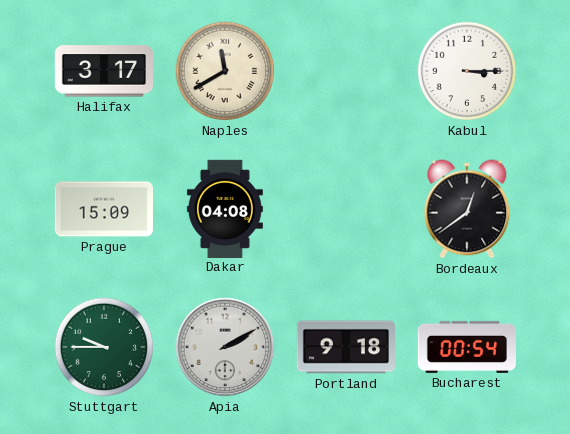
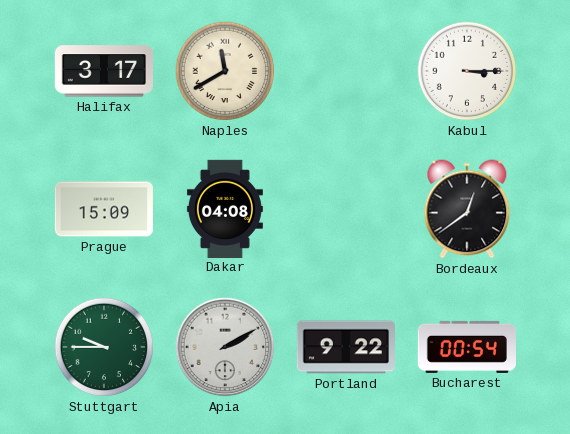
Portland: 9:18 -> 9:22 (345, 347)
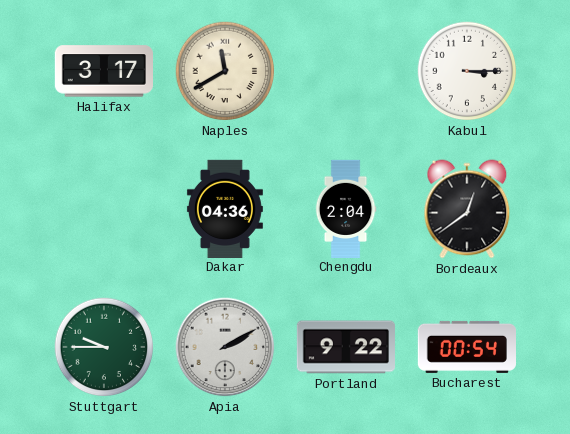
Prague: 15:09 -> none (104, 209)
Dakar: 04:08 -> 04:36 (225, 208)
Chengdu: none -> 2:04 (346, 208)
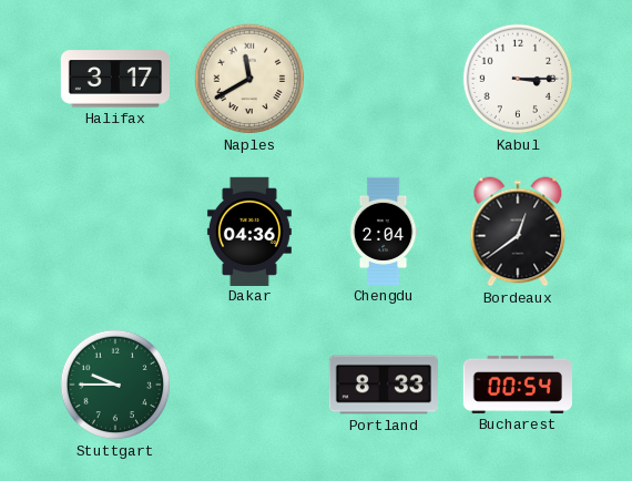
Apia: 2:10 -> none (225, 347)
Portland: 9:22 -> 8:33 (383, 385)
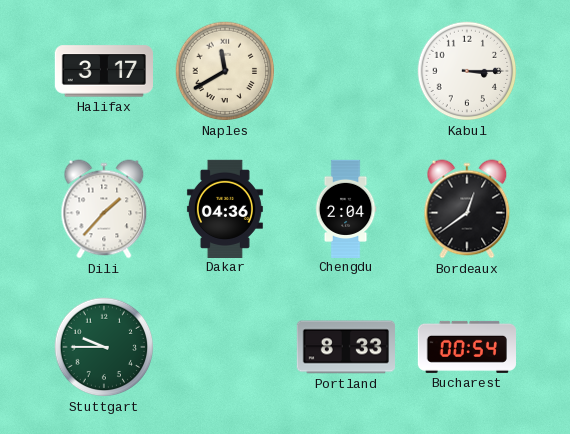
Dili: none -> 1:37 (104, 209)
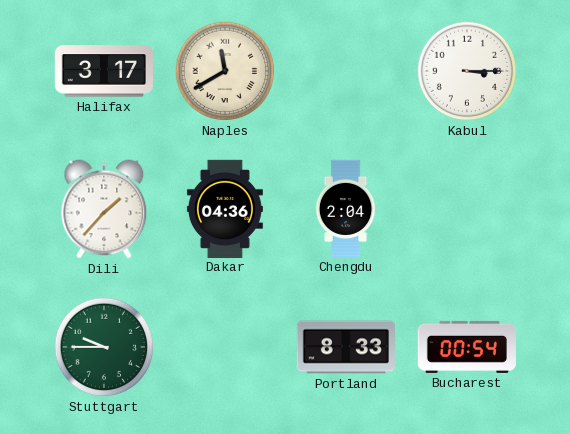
Bordeaux: 12:39 -> none (467, 209)
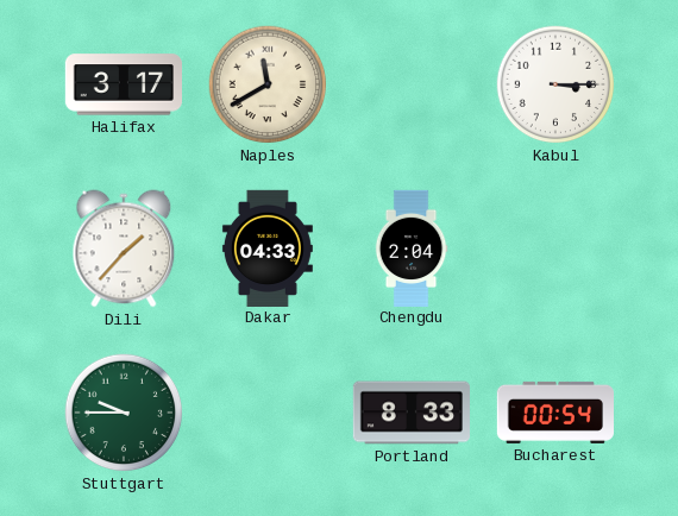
Dakar: 04:36 -> 04:33 (268, 247)
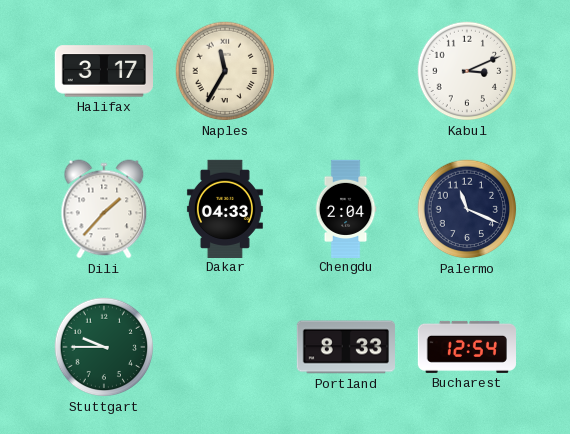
Naples: 11:40 -> 11:35 (225, 71)
Kabul: 3:15 -> 3:11 (467, 71)
Palermo: none -> 11:19 (467, 209)
Bucharest: 00:54 -> 12:54 (466, 347)
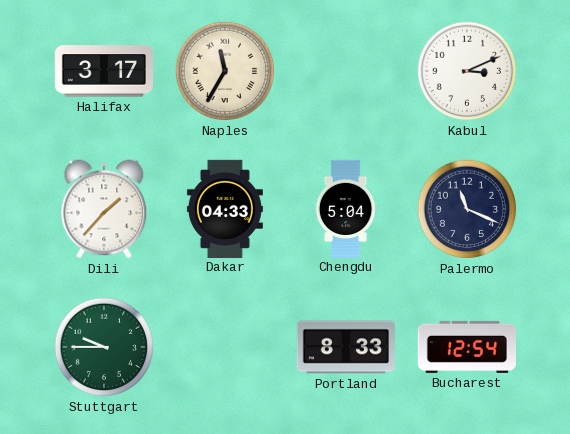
Chengdu: 2:04 -> 5:04 (346, 208)
